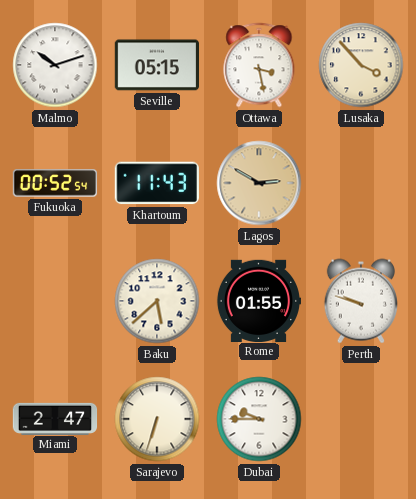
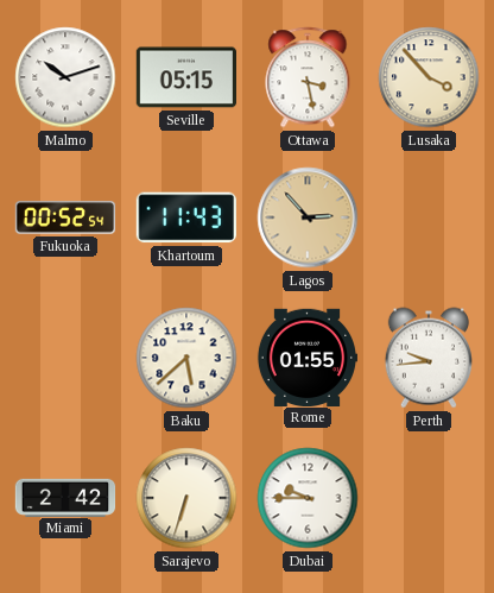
Lagos: 2:50 -> 2:53 (308, 217)
Perth: 9:48 -> 9:44 (429, 358)
Miami: 2:47 -> 2:42 (65, 497)
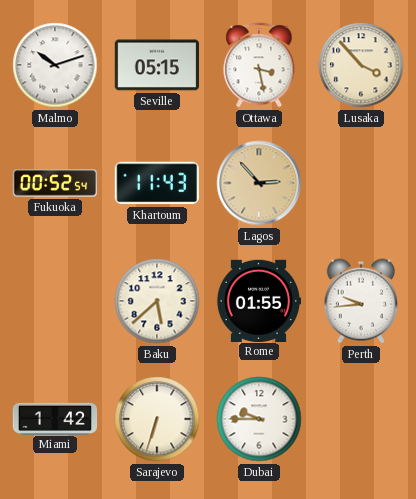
Miami: 2:42 -> 1:42 (55, 418)
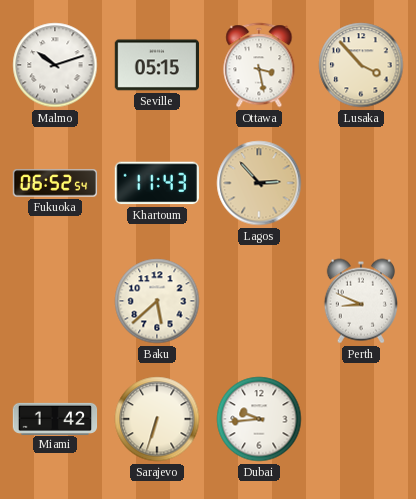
Fukuoka: 00:52 -> 06:52 (55, 183)
Rome: 01:55 -> none (258, 300)
Perth: 9:44 -> 8:49 (361, 301)
Dubai: 9:45 -> 9:44 (259, 419)
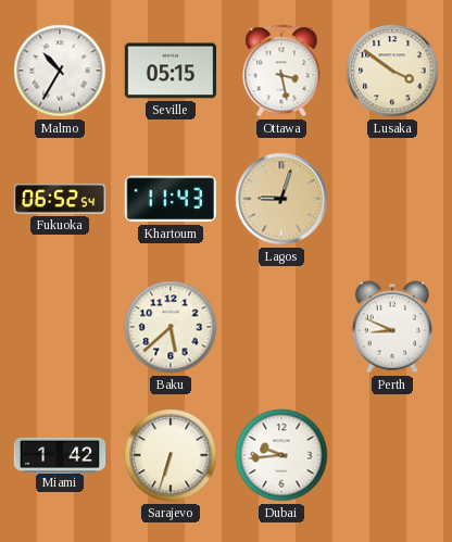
Malmo: 10:12 -> 10:35 (60, 71)
Lusaka: 3:53 -> 3:51 (392, 71)
Lagos: 2:53 -> 9:03 (281, 199)
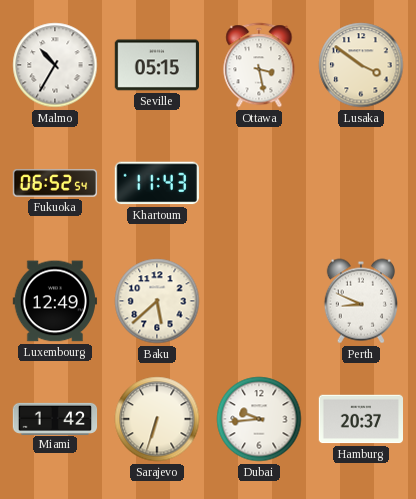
Lagos: 9:03 -> none (281, 199)
Luxembourg: none -> 12:49 (54, 301)
Hamburg: none -> 20:37 (360, 419)
